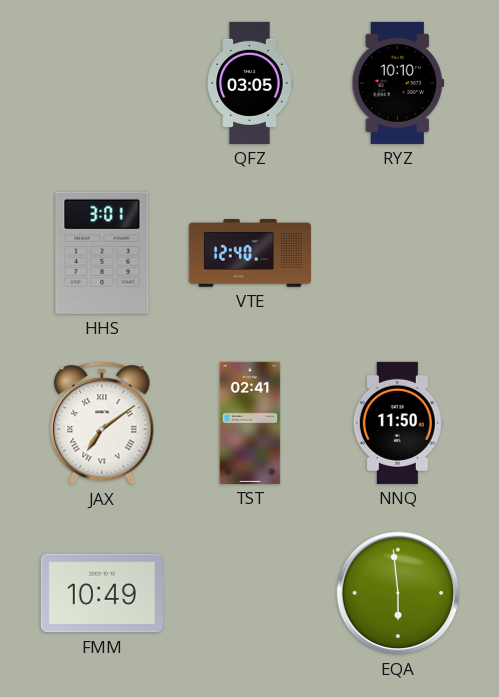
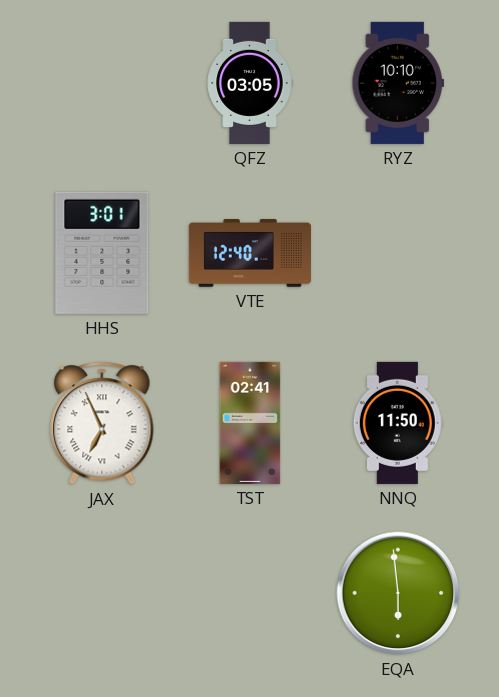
JAX: 7:09 -> 6:56 (102, 423)
FMM: 10:49 -> none (102, 593)
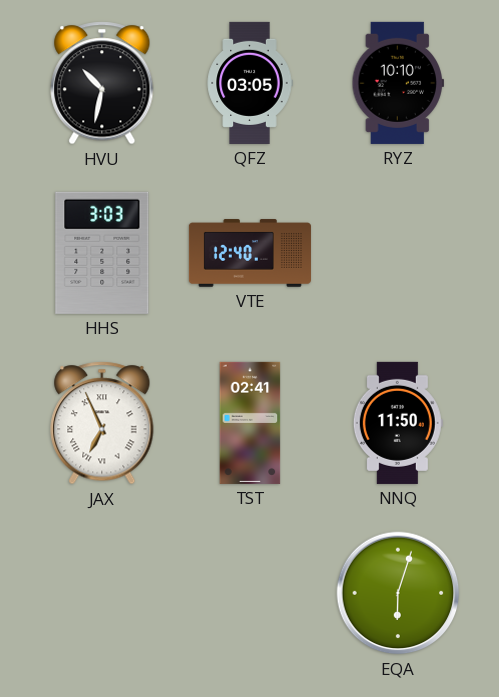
HVU: none -> 10:32 (102, 83)
HHS: 3:01 -> 3:03 (102, 253)
EQA: 5:59 -> 6:03 (398, 593)
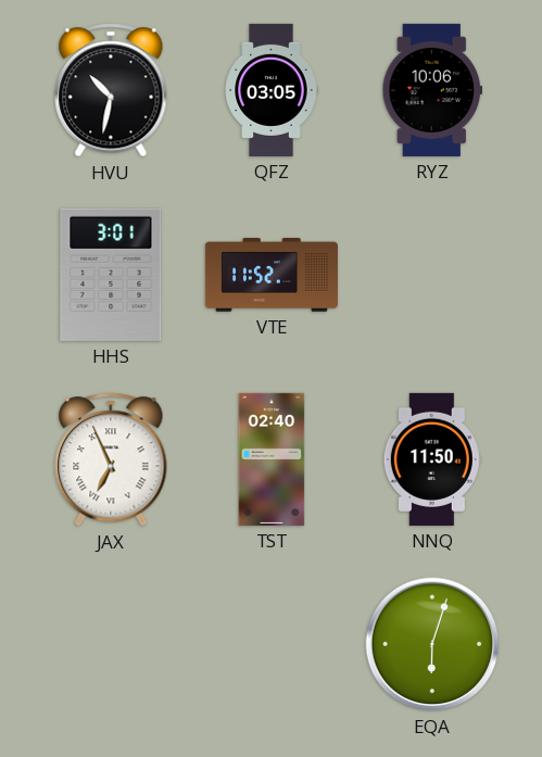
RYZ: 10:10 -> 10:06 (431, 90)
HHS: 3:03 -> 3:01 (111, 275)
VTE: 12:40 -> 11:52 (272, 275)
TST: 02:41 -> 02:40 (272, 459)
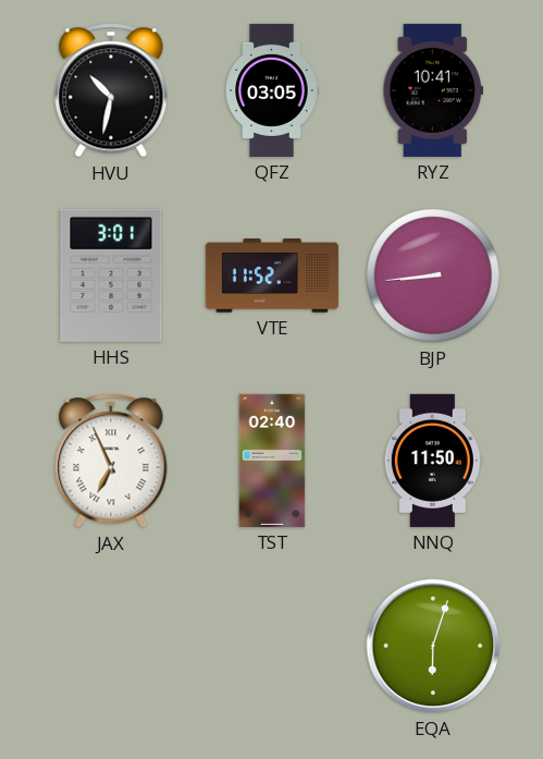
RYZ: 10:06 -> 10:41 (432, 90)
BJP: none -> 8:44 (433, 276)
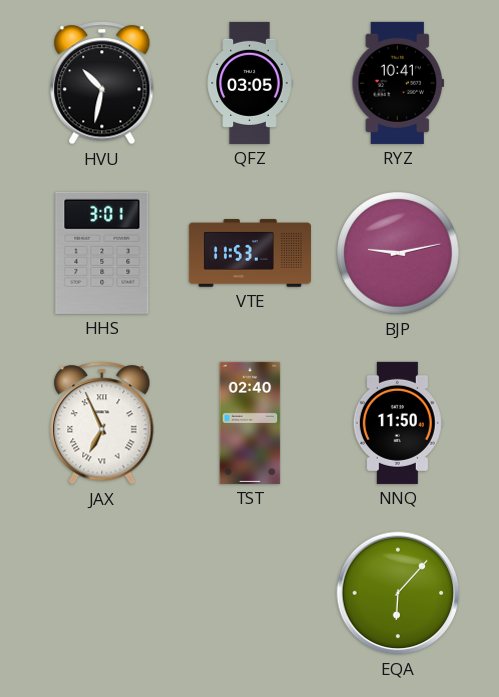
VTE: 11:52 -> 11:53 (250, 253)
BJP: 8:44 -> 9:13 (398, 253)
EQA: 6:03 -> 6:07 (398, 593)
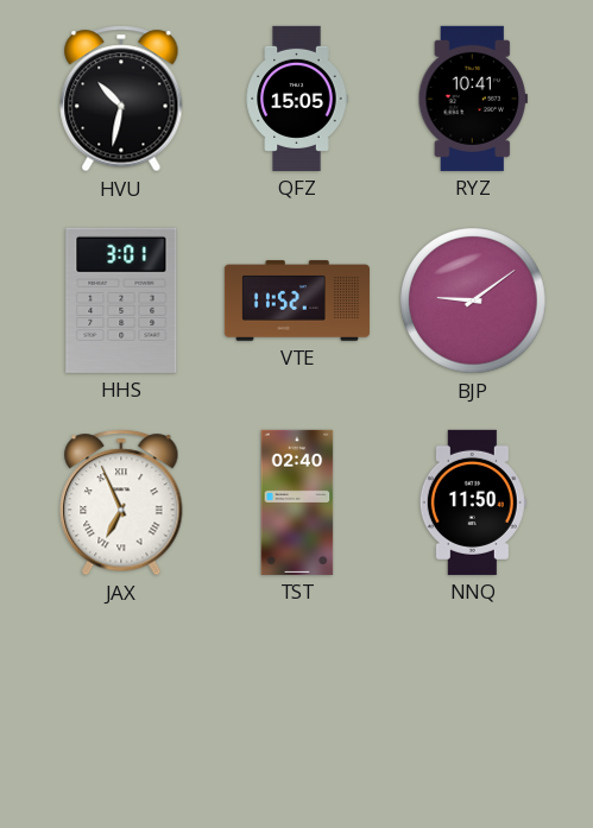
QFZ: 03:05 -> 15:05 (297, 99)
VTE: 11:53 -> 11:52 (297, 301)
BJP: 9:13 -> 9:09 (473, 301)
EQA: 6:07 -> none (398, 593)
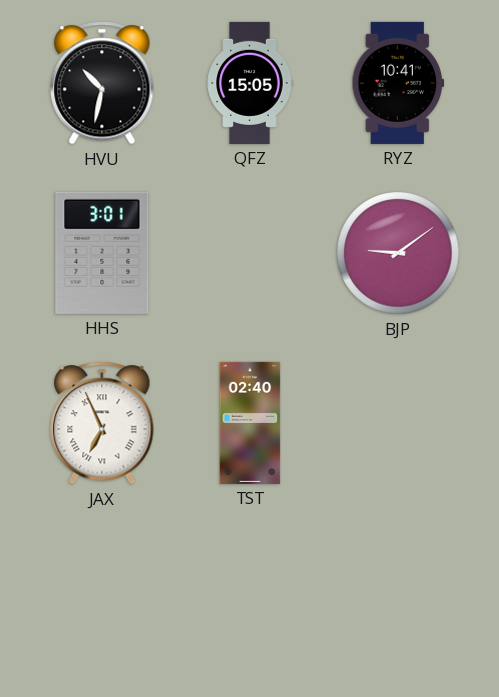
VTE: 11:52 -> none (297, 301)
NNQ: 11:50 -> none (473, 503)
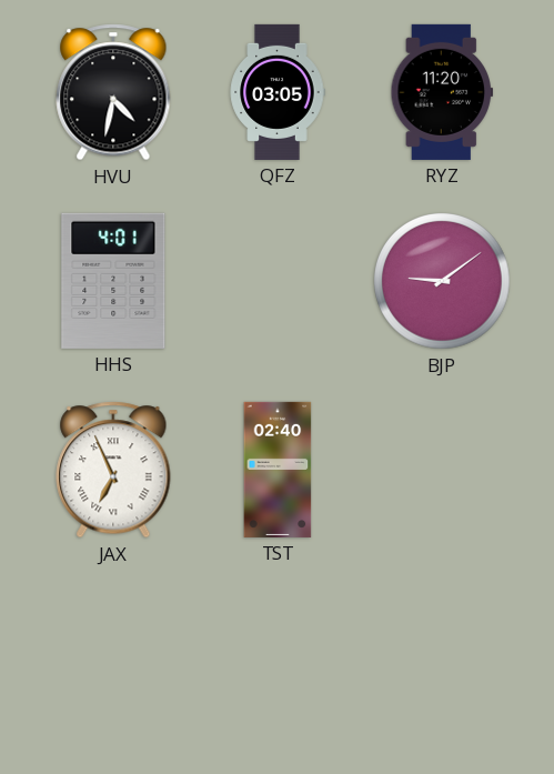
HVU: 10:32 -> 4:32 (113, 92)
QFZ: 15:05 -> 03:05 (278, 92)
RYZ: 10:41 -> 11:20 (441, 92)
HHS: 3:01 -> 4:01 (113, 281)
